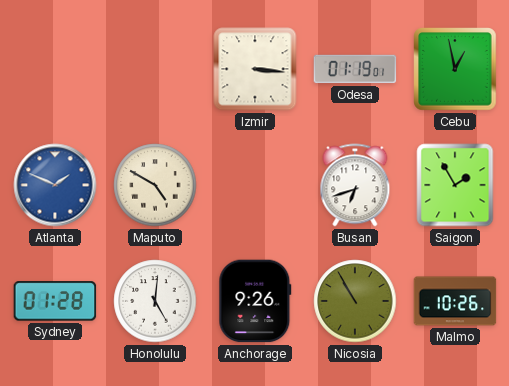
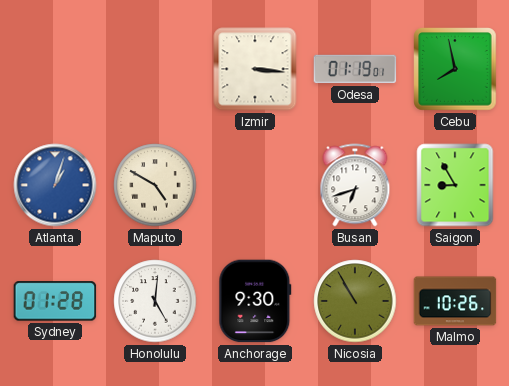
Cebu: 12:58 -> 7:58 (455, 69)
Atlanta: 1:49 -> 1:03 (55, 185)
Saigon: 1:55 -> 8:55 (455, 185)
Anchorage: 9:26 -> 9:30 (255, 301)
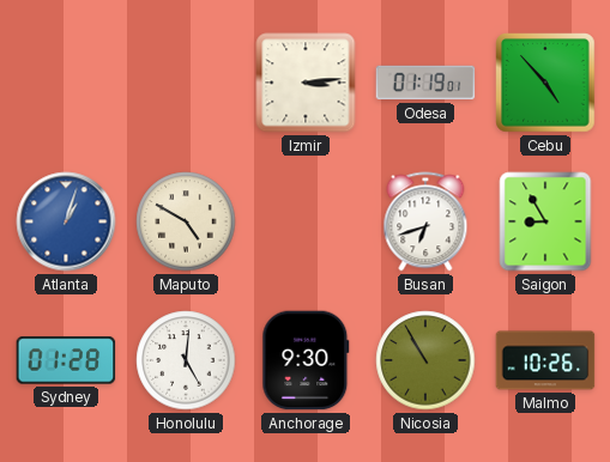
Izmir: 3:16 -> 3:14 (306, 83)
Cebu: 7:58 -> 4:53 (545, 83)
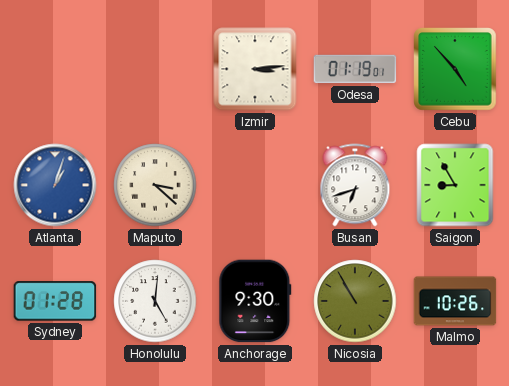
Maputo: 4:50 -> 3:22 (155, 185)
